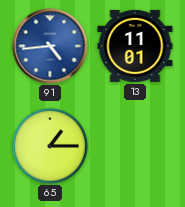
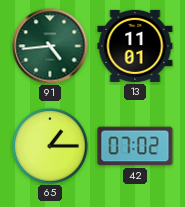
91 dial: blue -> green (50, 46)
42: none -> 07:02 (135, 146)
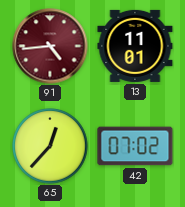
91 dial: green -> burgundy (50, 46)
65: 1:15 -> 12:37 (50, 146)
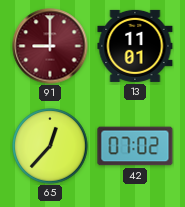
91: 4:44 -> 9:00 (50, 46)
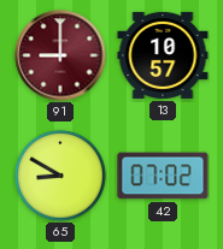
13: 11:01 -> 10:57 (163, 55)
65: 12:37 -> 8:50 (60, 176)
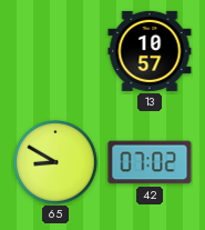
91: 9:00 -> none (60, 55)
